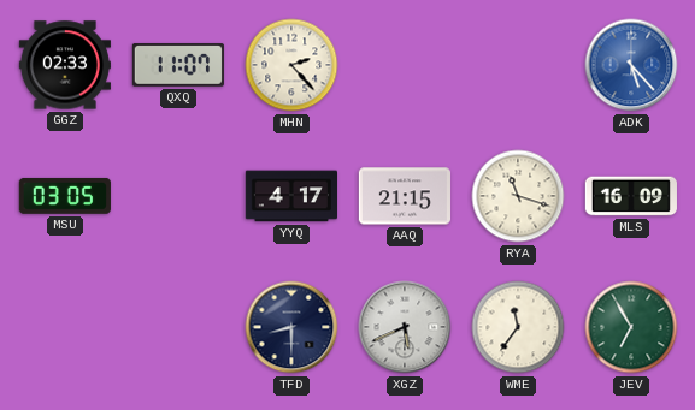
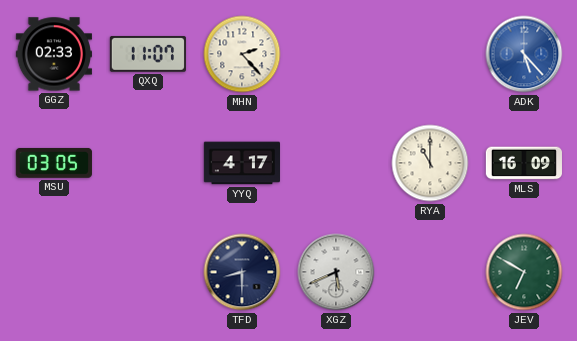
AAQ: 21:15 -> none (404, 196)
RYA: 11:18 -> 11:00 (430, 163)
WME: 11:36 -> none (518, 327)
JEV: 6:55 -> 6:50 (524, 272)
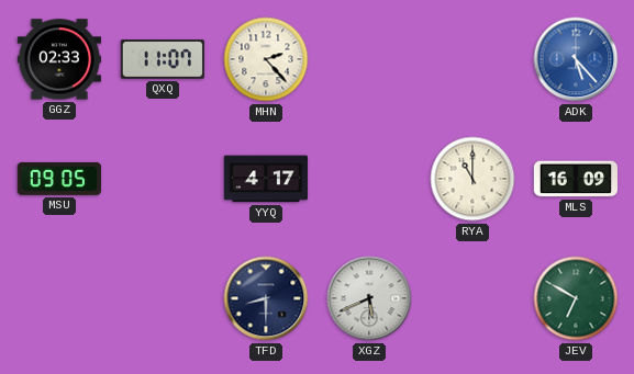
MSU: 03:05 -> 09:05 (59, 179)
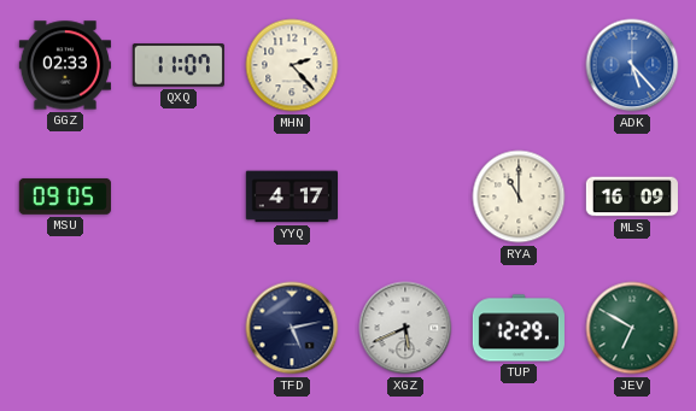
TFD: 8:30 -> 5:13 (292, 328)
TUP: none -> 12:29 (519, 328)
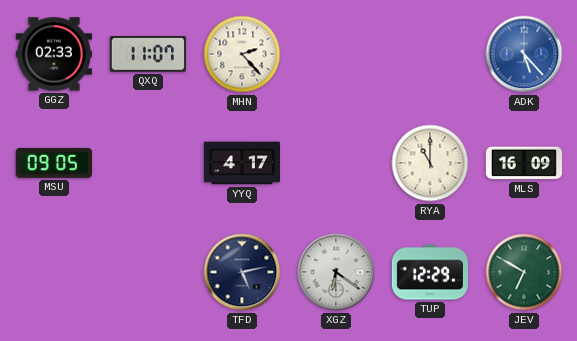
XGZ: 5:41 -> 6:21 (336, 272)
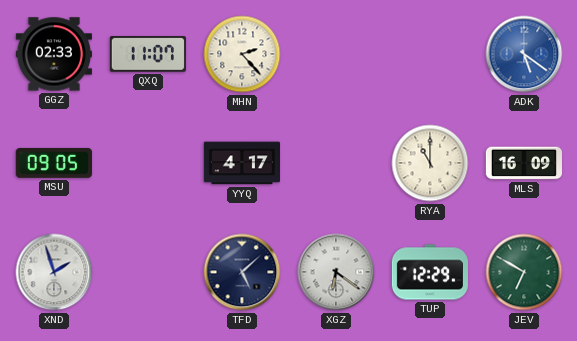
ADK: 5:23 -> 5:21 (524, 54)
XND: none -> 1:57 (54, 272)
TFD: 5:13 -> 5:08 (242, 272)
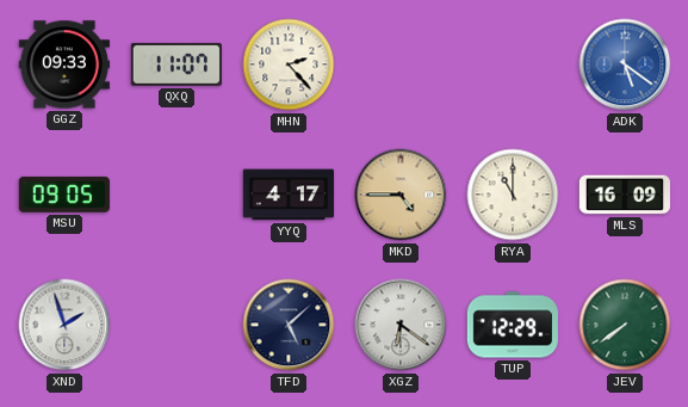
GGZ: 02:33 -> 09:33 (63, 64)
MKD: none -> 4:45 (401, 195)
JEV: 6:50 -> 7:39 (625, 325)
